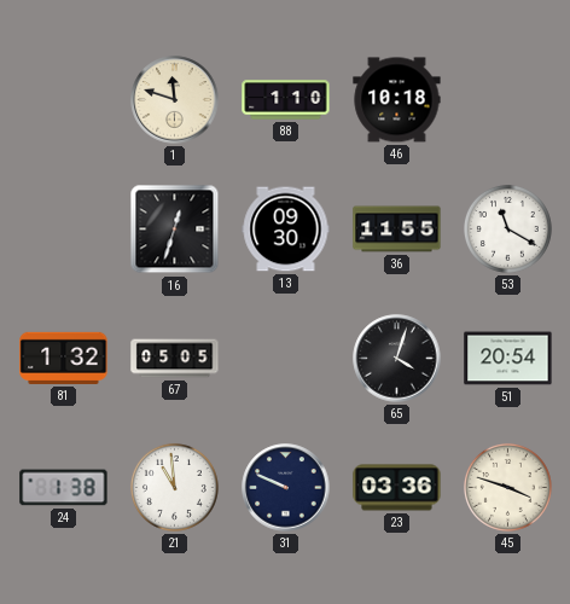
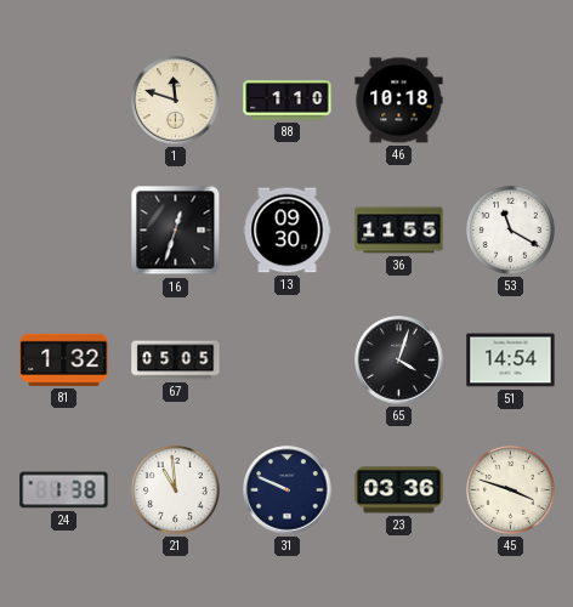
51: 20:54 -> 14:54 (511, 361)
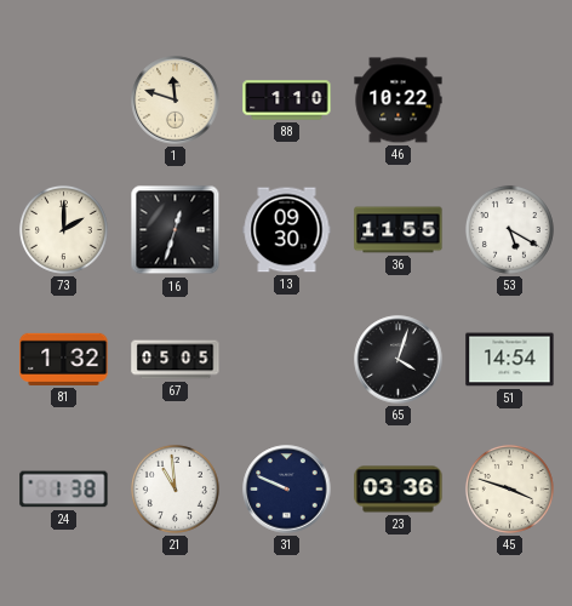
46: 10:18 -> 10:22 (399, 101)
73: none -> 2:00 (63, 229)
53: 11:20 -> 5:20 (509, 229)
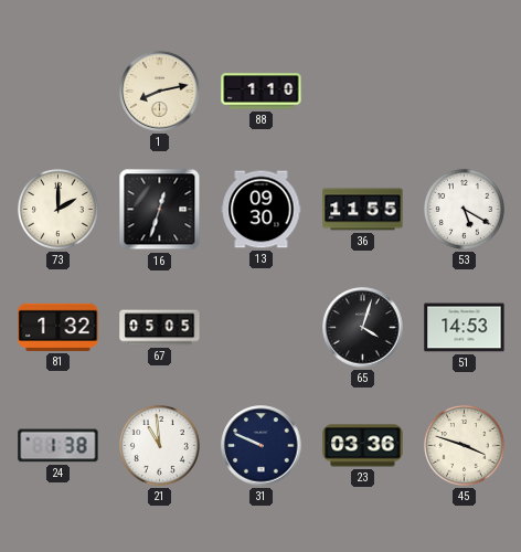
1: 11:48 -> 8:13 (160, 92)
46: 10:22 -> none (399, 101)
51: 14:54 -> 14:53 (465, 328)
